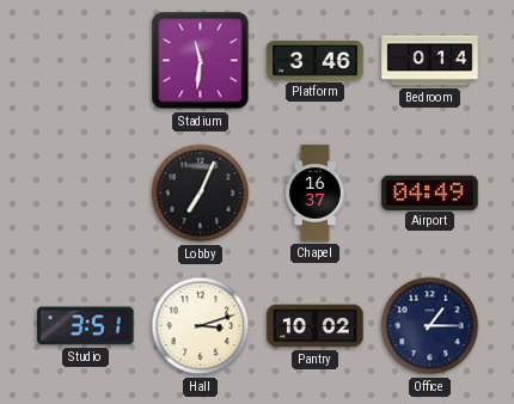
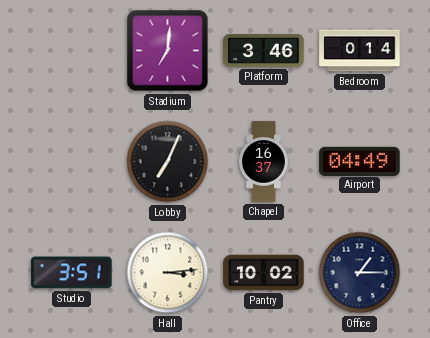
Stadium: 11:31 -> 7:01 (168, 51)
Hall: 3:12 -> 3:14 (168, 273)
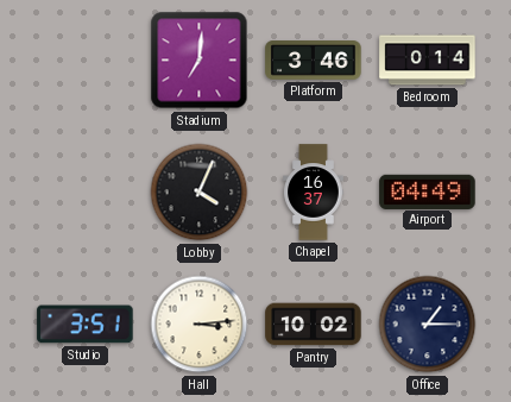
Lobby: 7:04 -> 4:04 (200, 193)
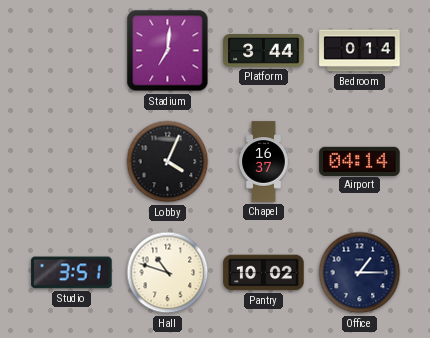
Platform: 3:46 -> 3:44 (264, 51)
Airport: 04:49 -> 04:14 (360, 161)
Hall: 3:14 -> 10:48 (168, 273)
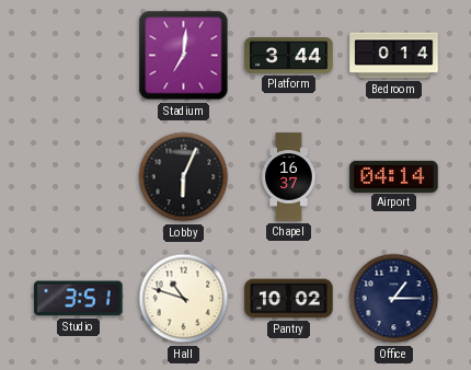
Lobby: 4:04 -> 6:04 (184, 177)
